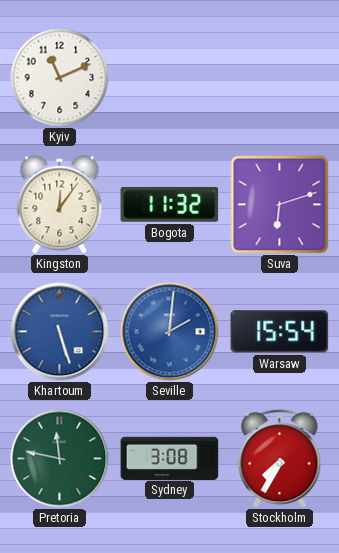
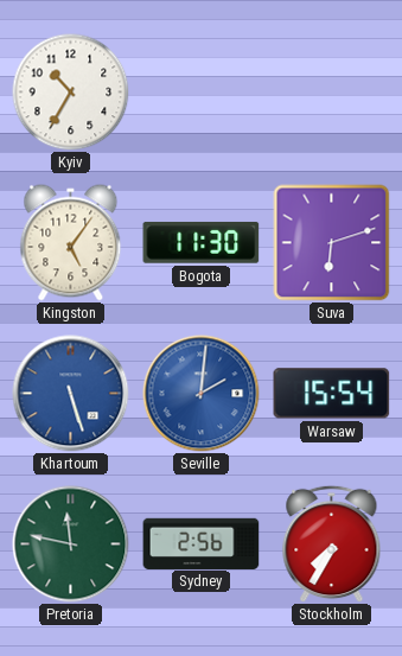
Kyiv: 11:11 -> 10:35 (71, 93)
Kingston: 12:06 -> 5:06 (71, 243)
Bogota: 11:32 -> 11:30 (202, 242)
Sydney: 3:08 -> 2:56 (202, 543)
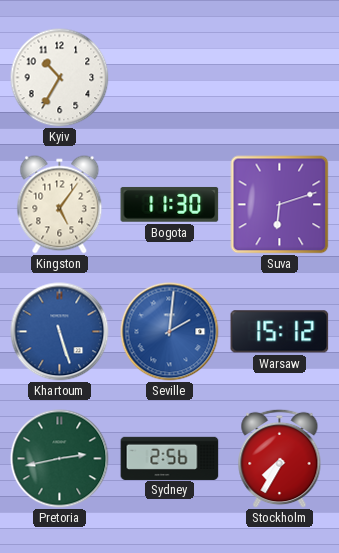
Warsaw: 15:54 -> 15:12 (280, 332)
Pretoria: 11:47 -> 2:43 (60, 459)
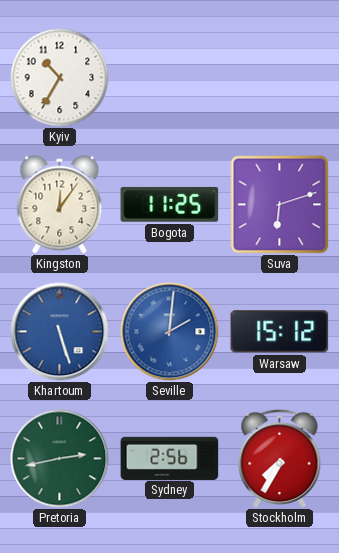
Kingston: 5:06 -> 12:06 (60, 205)
Bogota: 11:30 -> 11:25 (170, 204)
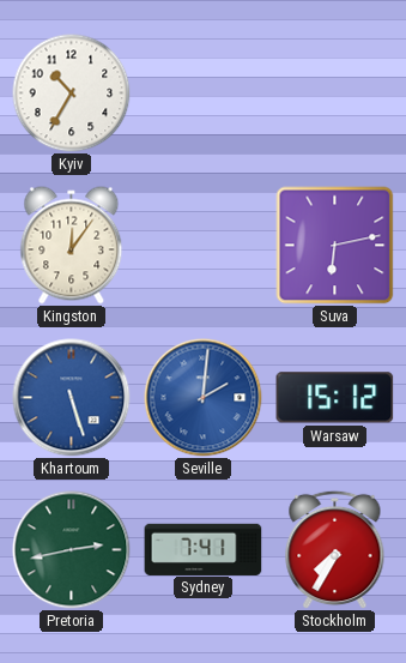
Bogota: 11:25 -> none (170, 204)
Suva: 6:12 -> 6:13 (335, 246)
Sydney: 2:56 -> 7:41 (204, 549)
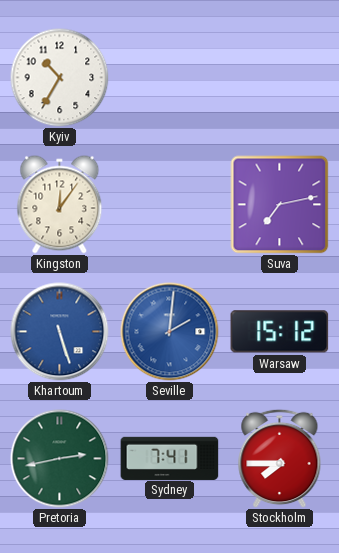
Suva: 6:13 -> 7:13 (280, 205)
Stockholm: 7:35 -> 7:45 (280, 458)
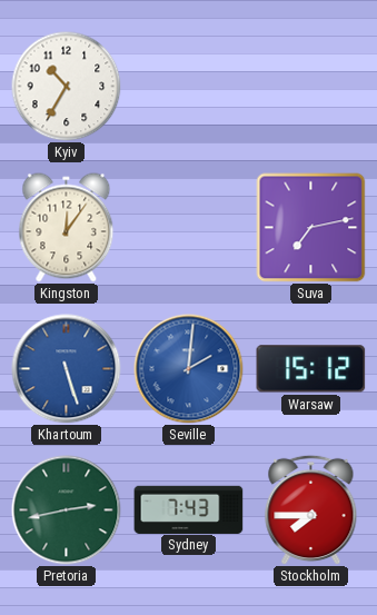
Sydney: 7:41 -> 7:43 (189, 509)
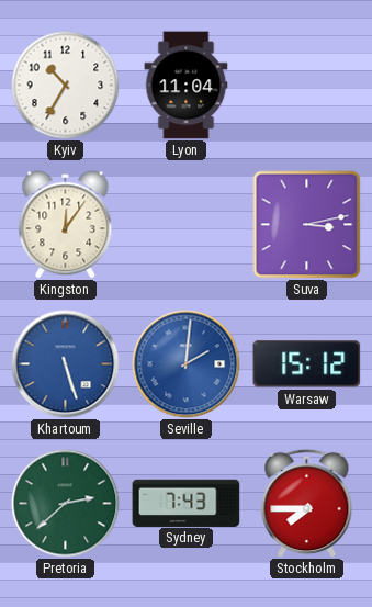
Lyon: none -> 11:04 (187, 86)
Suva: 7:13 -> 3:13 (307, 225)
Pretoria: 2:43 -> 2:38 (66, 504)
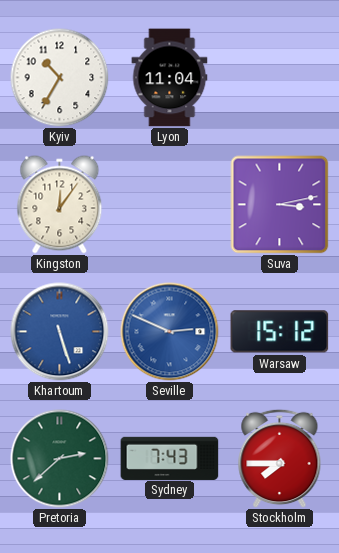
Seville: 2:01 -> 2:49 (170, 332)
